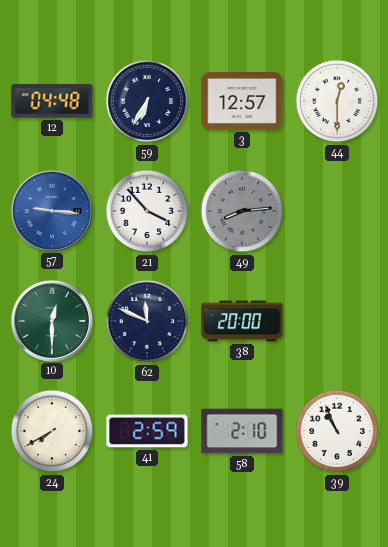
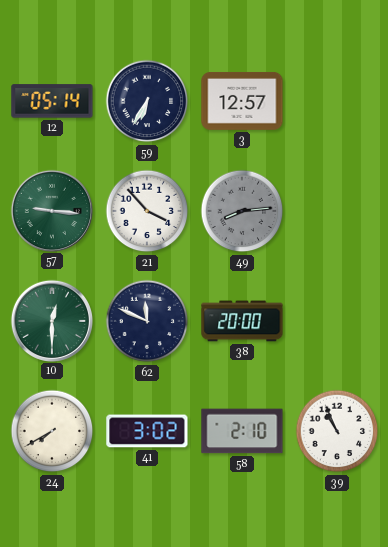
12: 04:48 -> 05:14 (52, 101)
44: 12:30 -> none (337, 101)
57 dial: blue -> green (51, 210)
41: 2:59 -> 3:02 (147, 431)
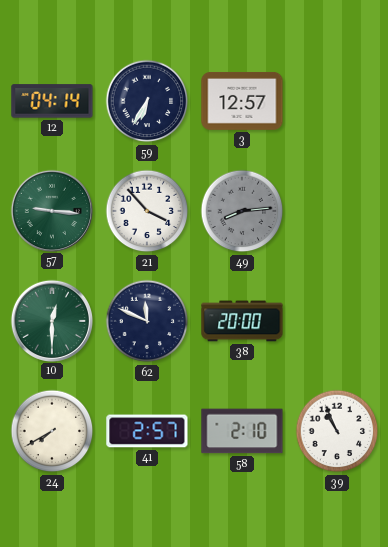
12: 05:14 -> 04:14 (52, 101)
41: 3:02 -> 2:57 (147, 431)
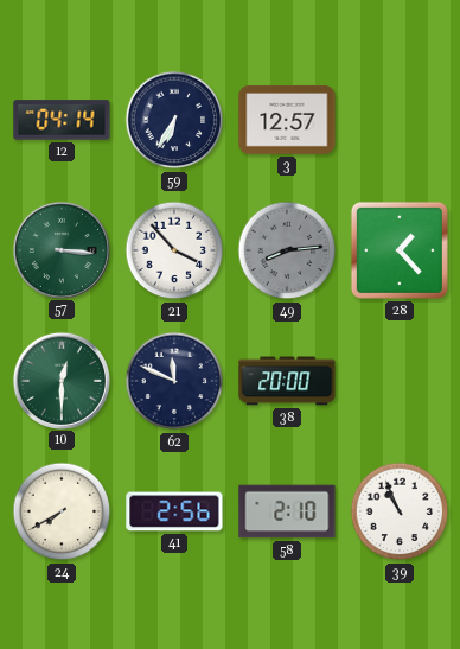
57: 9:16 -> 3:16 (60, 249)
28: none -> 1:23 (400, 250)
41: 2:57 -> 2:56 (174, 511)
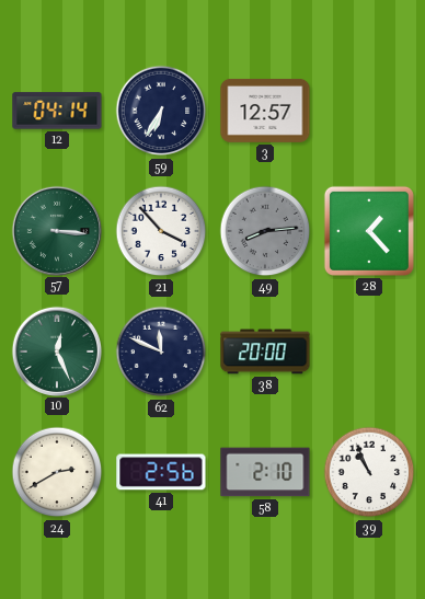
10: 12:30 -> 12:26 (56, 350)
24: 7:40 -> 2:40 (57, 472)
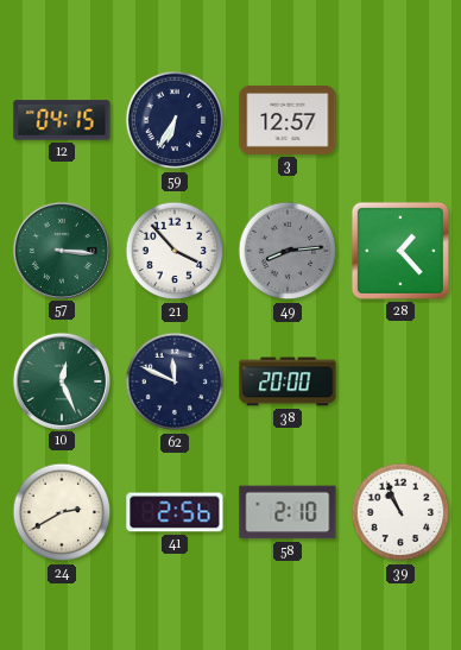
12: 04:14 -> 04:15 (62, 120)
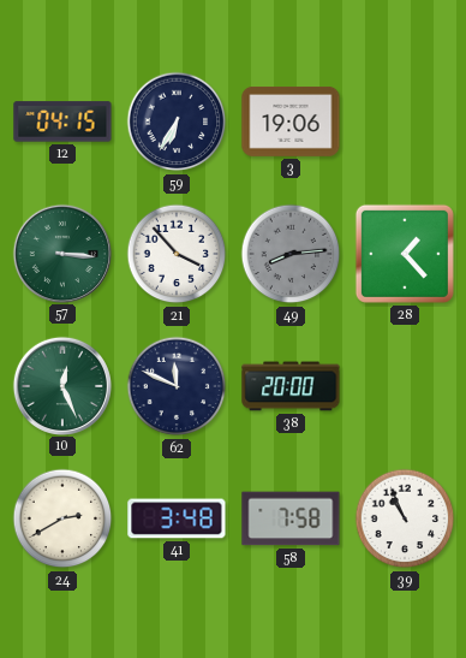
3: 12:57 -> 19:06 (291, 121)
41: 2:56 -> 3:48 (177, 518)
58: 2:10 -> 7:58 (291, 518)
